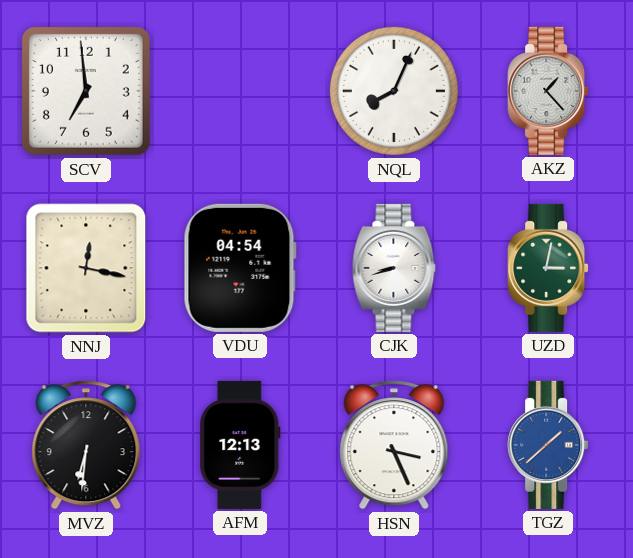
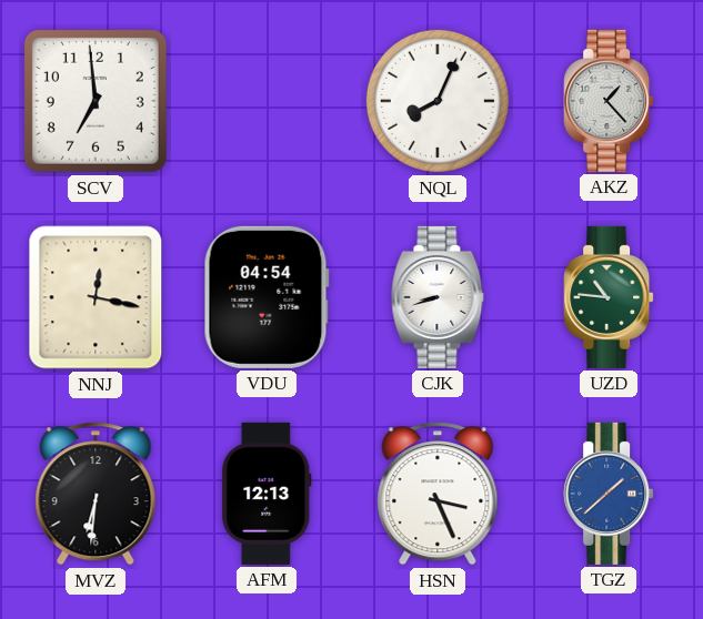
UZD: 3:02 -> 10:46 (609, 297)
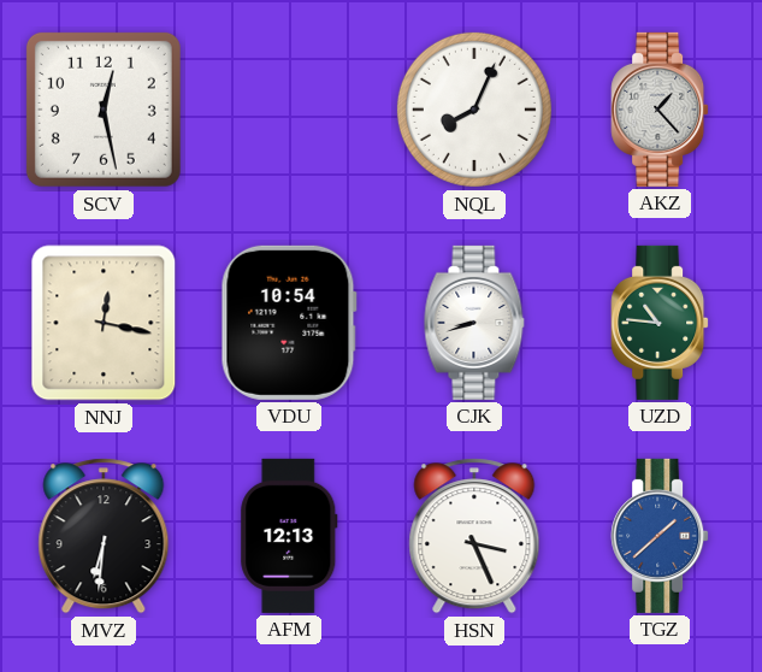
SCV: 6:59 -> 12:28 (104, 110)
VDU: 04:54 -> 10:54 (289, 323)
